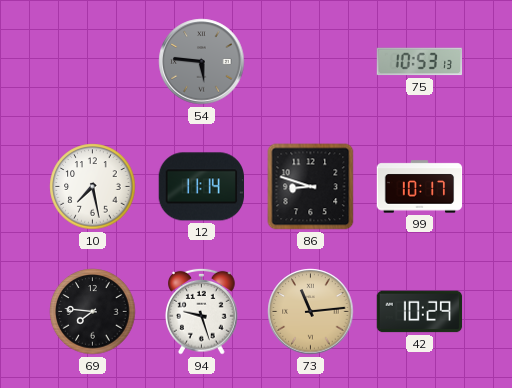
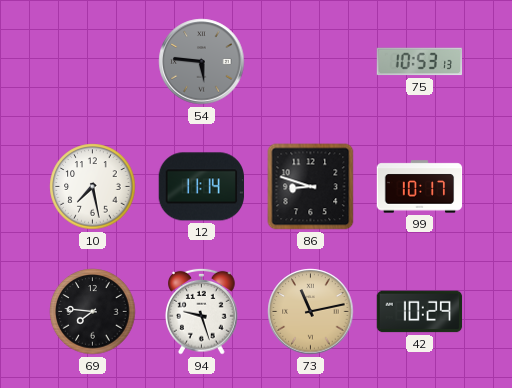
73: 11:14 -> 11:13 (311, 312)
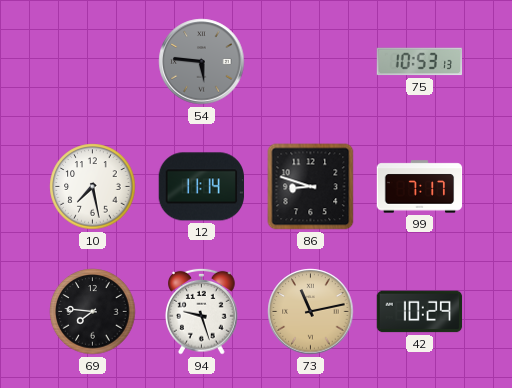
99: 10:17 -> 7:17 (420, 187)
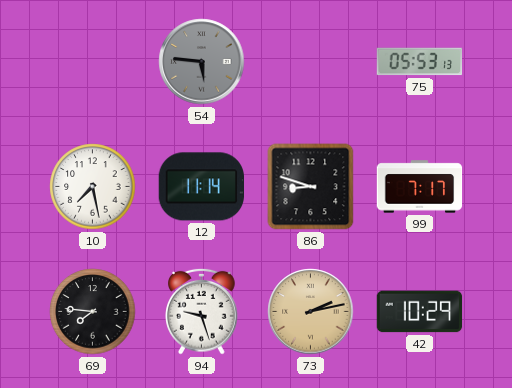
75: 10:53 -> 05:53 (420, 62)
73: 11:13 -> 2:13 (311, 312)
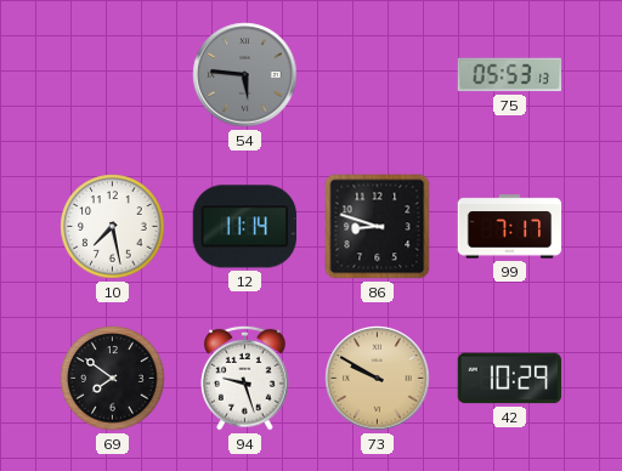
69: 7:46 -> 7:51 (113, 379)
73: 2:13 -> 9:50 (378, 379)
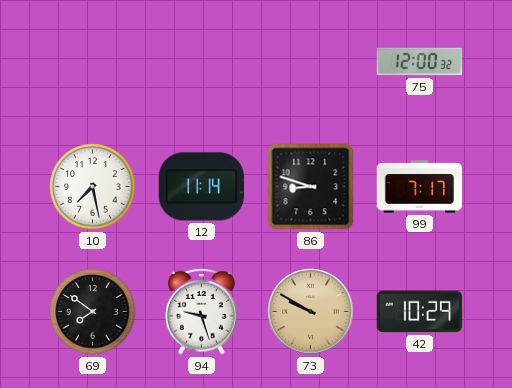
54: 5:46 -> none (245, 75)
75: 05:53 -> 12:00 (420, 62)
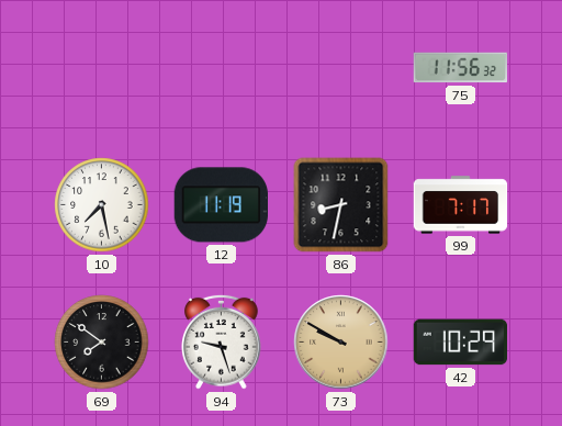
75: 12:00 -> 11:56 (461, 68)
12: 11:14 -> 11:19 (221, 205)
86: 8:48 -> 8:32 (341, 205)
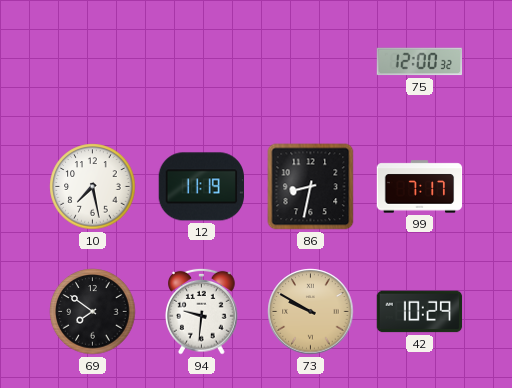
75: 11:56 -> 12:00 (420, 62)
94: 9:27 -> 9:31 (202, 311)
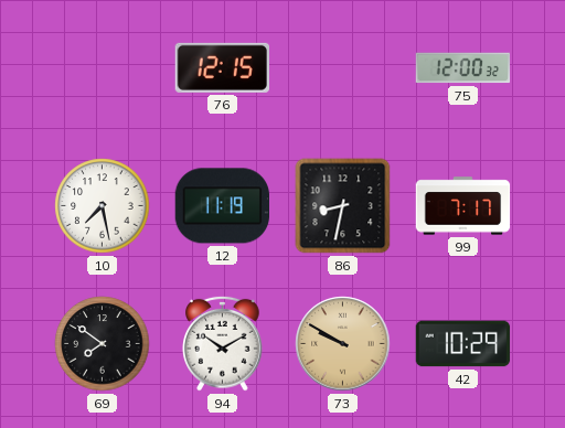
76: none -> 12:15 (222, 67)
94: 9:31 -> 10:10 (223, 343)
